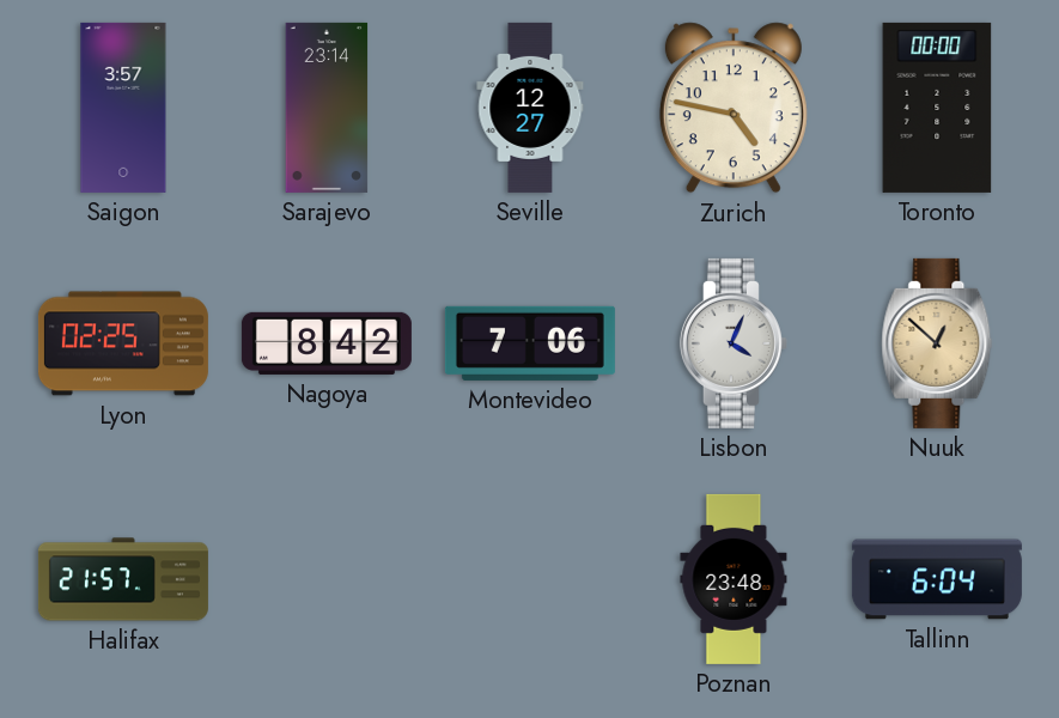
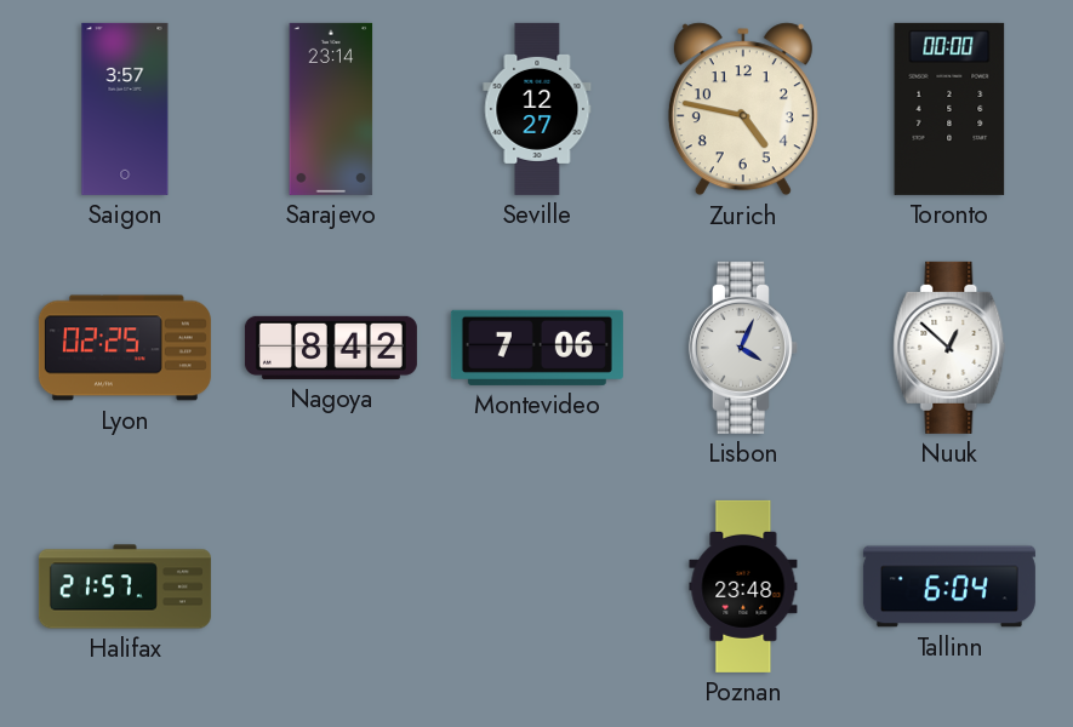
Nuuk dial: champagne -> white (949, 348)
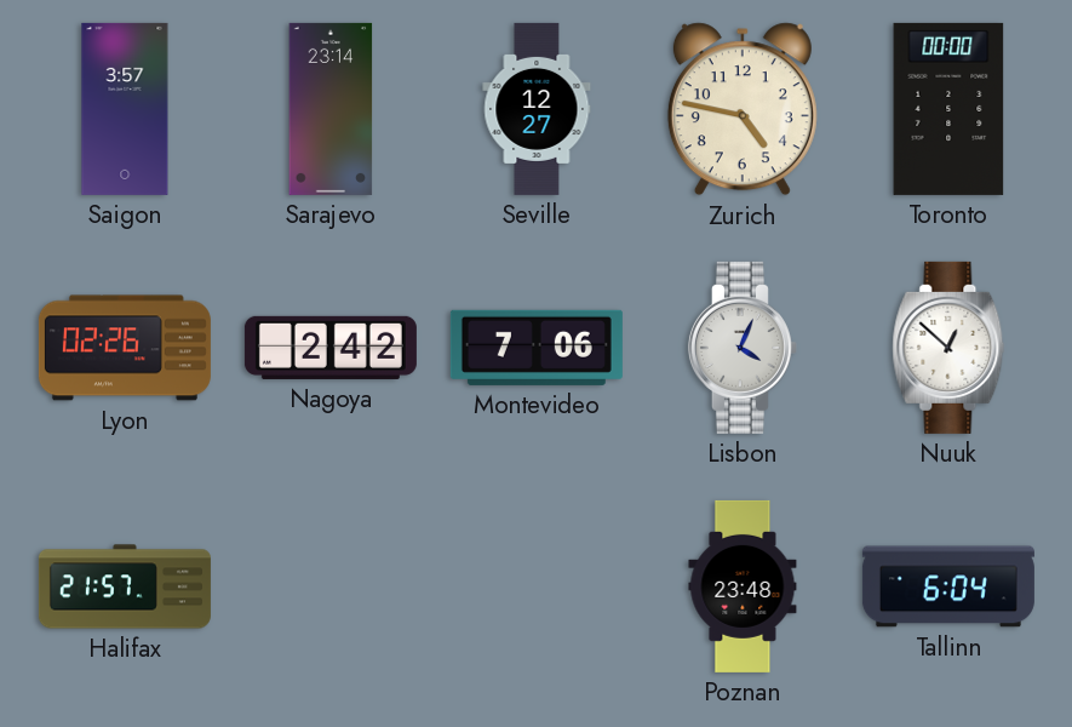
Lyon: 02:25 -> 02:26 (125, 348)
Nagoya: 8:42 -> 2:42 (331, 348)
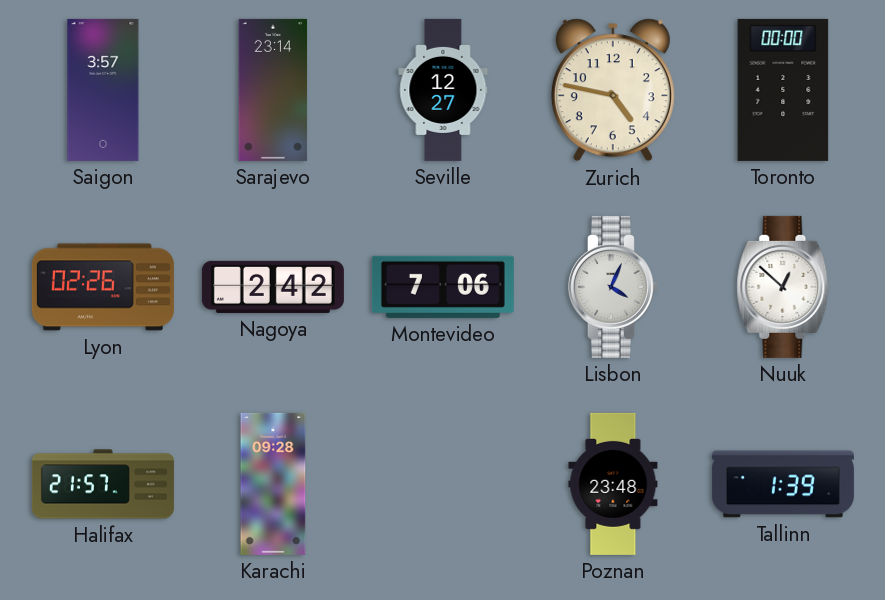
Karachi: none -> 09:28 (273, 484)
Tallinn: 6:04 -> 1:39 (783, 484)
